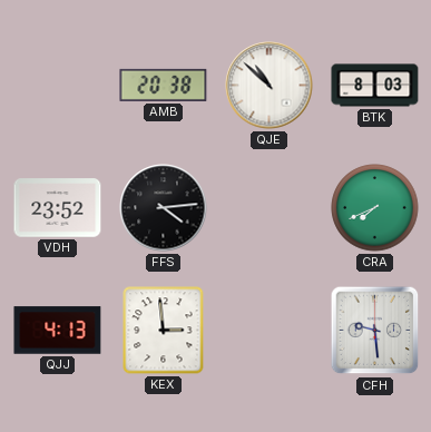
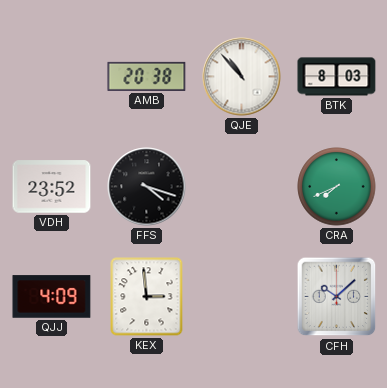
QJE: 10:52 -> 10:53 (242, 77)
FFS: 4:14 -> 4:18 (147, 187)
QJJ: 4:13 -> 4:09 (52, 297)
CFH: 9:29 -> 10:08 (337, 297)
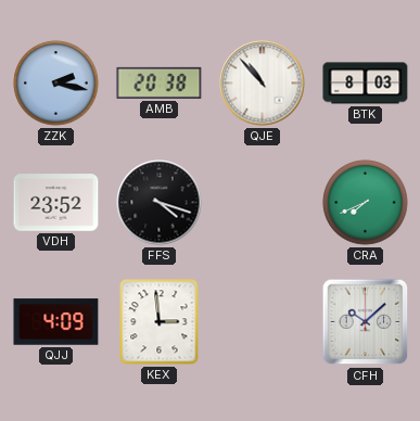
ZZK: none -> 2:17 (56, 84)
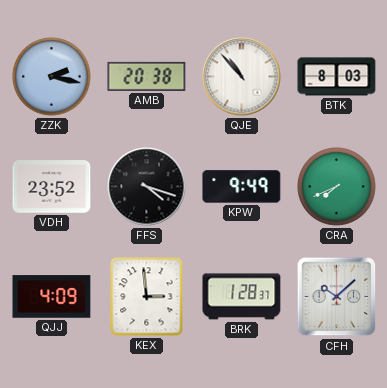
KPW: none -> 9:49 (242, 187)
BRK: none -> 1:28 (242, 297)
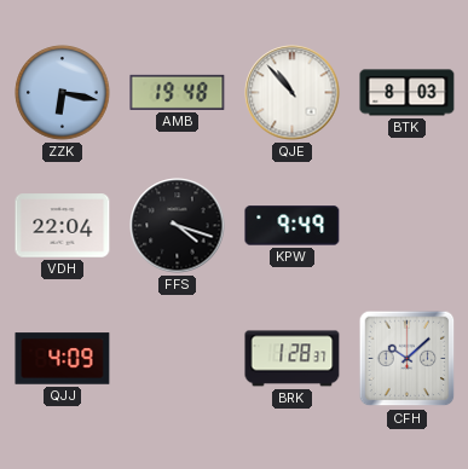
ZZK: 2:17 -> 6:17 (63, 93)
AMB: 20:38 -> 19:48 (178, 92)
VDH: 23:52 -> 22:04 (63, 226)
CRA: 7:41 -> none (337, 187)
KEX: 2:59 -> none (147, 297)
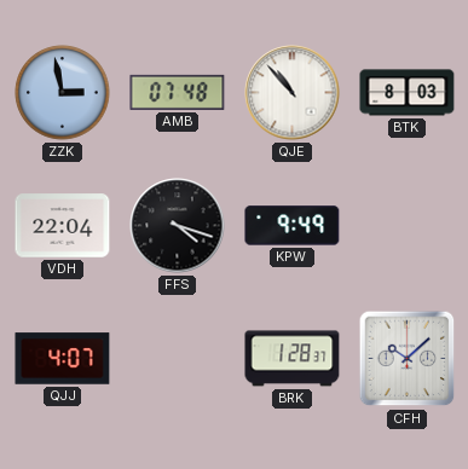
ZZK: 6:17 -> 2:58 (63, 93)
AMB: 19:48 -> 07:48 (178, 92)
QJJ: 4:09 -> 4:07 (63, 359)
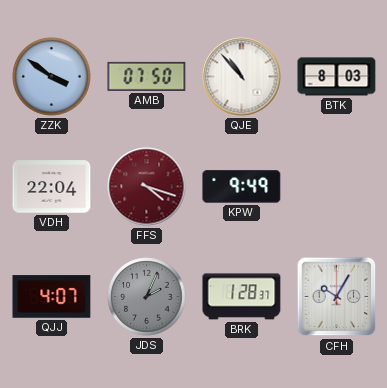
ZZK: 2:58 -> 3:51 (52, 77)
AMB: 07:48 -> 07:50 (147, 76)
FFS dial: black -> burgundy (147, 187)
JDS: none -> 2:04 (147, 297)
CFH: 10:08 -> 10:05 (337, 297)
